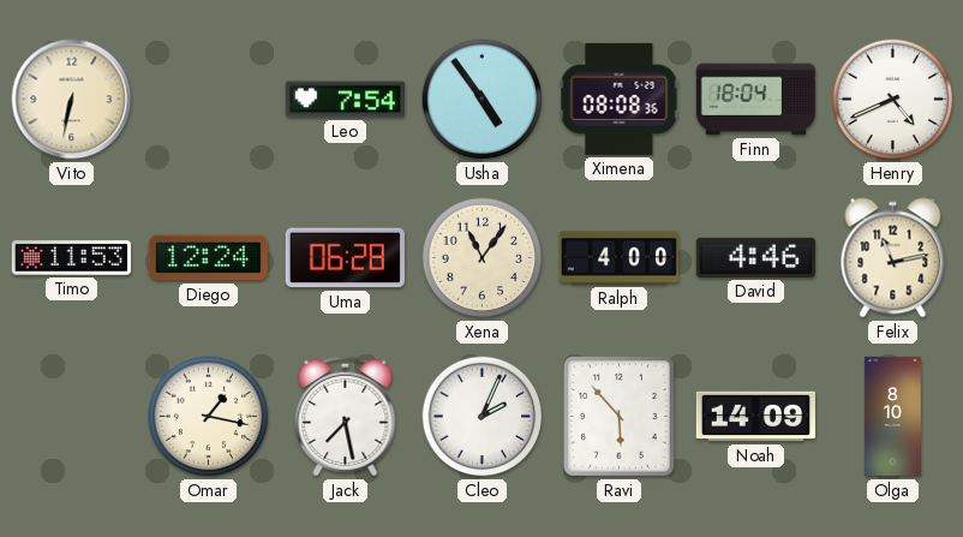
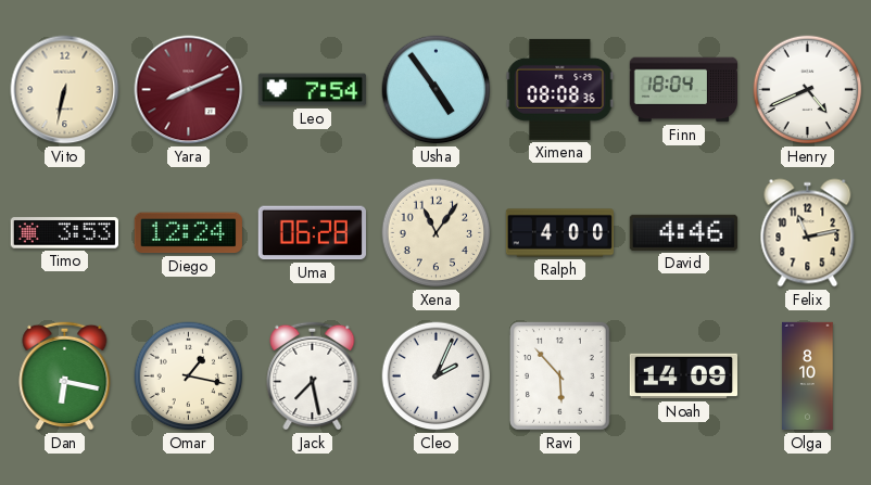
Yara: none -> 8:11 (189, 90)
Timo: 11:53 -> 3:53 (64, 233)
Dan: none -> 6:17 (65, 375)
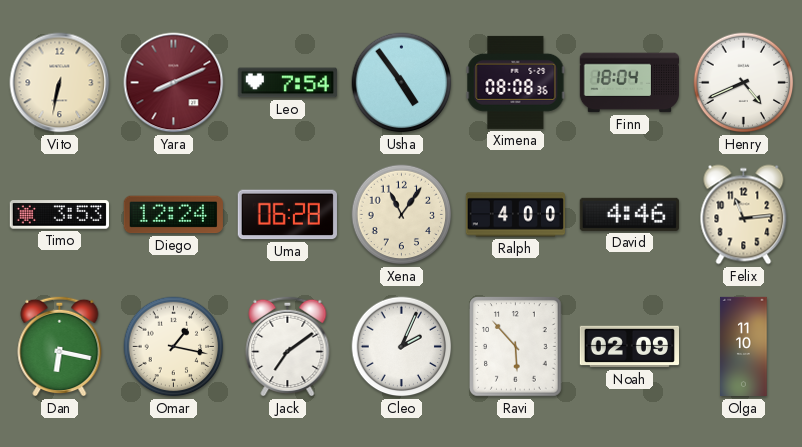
Felix: 11:13 -> 11:14 (744, 215)
Jack: 7:28 -> 7:09 (288, 346)
Noah: 14:09 -> 02:09 (629, 347)
Olga: 8:10 -> 11:10 (744, 347)
